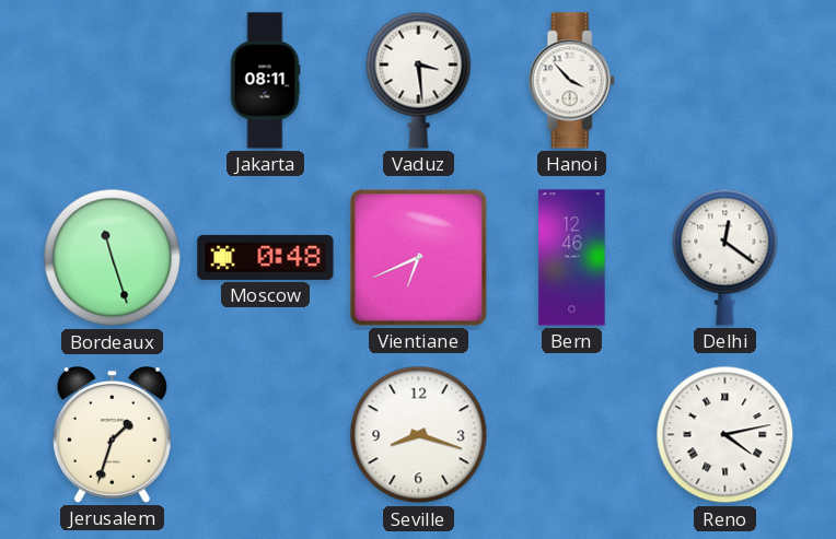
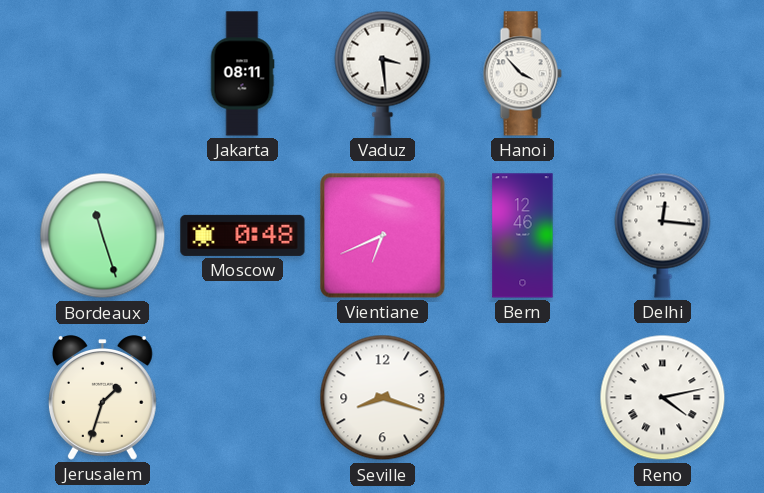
Delhi: 12:21 -> 12:16 (663, 235)
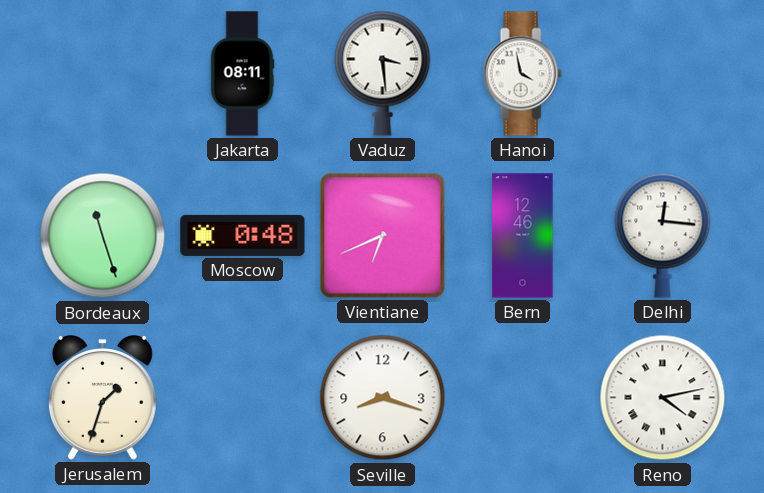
Hanoi: 3:53 -> 3:58 (522, 74)
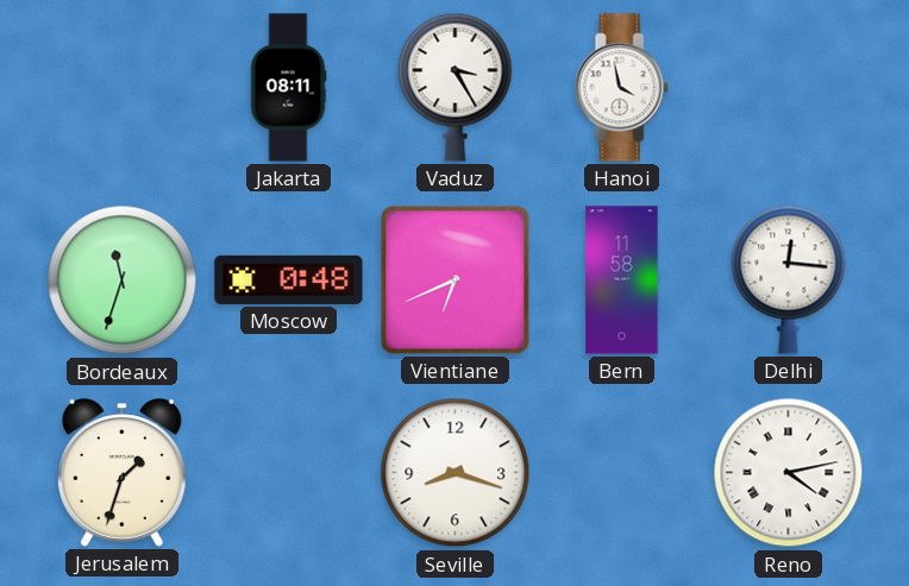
Vaduz: 3:29 -> 3:25 (456, 87)
Bordeaux: 11:27 -> 11:33 (123, 281)
Bern: 12:46 -> 11:58 (622, 281)
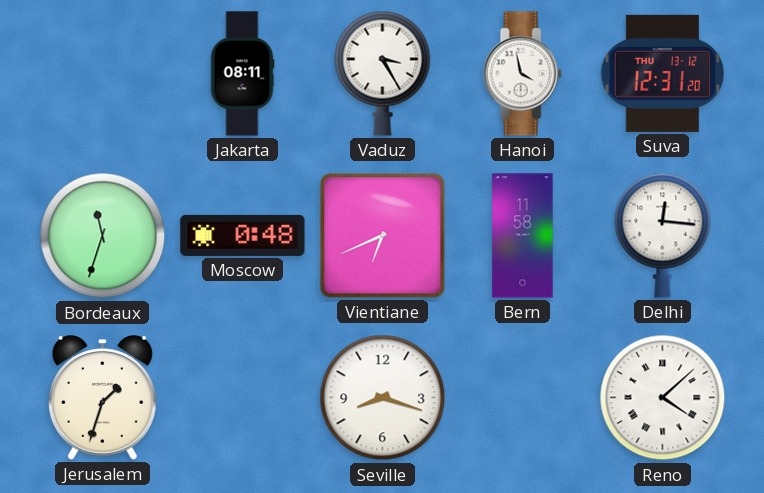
Suva: none -> 12:31 (662, 73)
Reno: 4:13 -> 4:08 (663, 398)
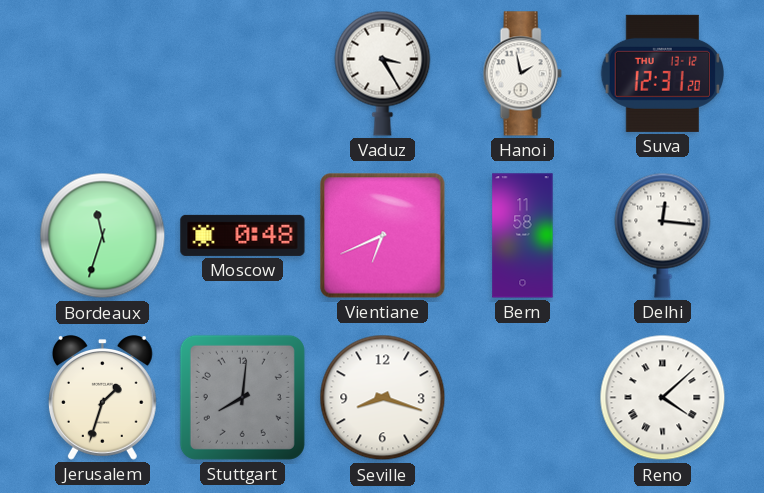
Jakarta: 08:11 -> none (242, 74)
Hanoi: 3:58 -> 1:58 (522, 74)
Stuttgart: none -> 8:01 (242, 397)
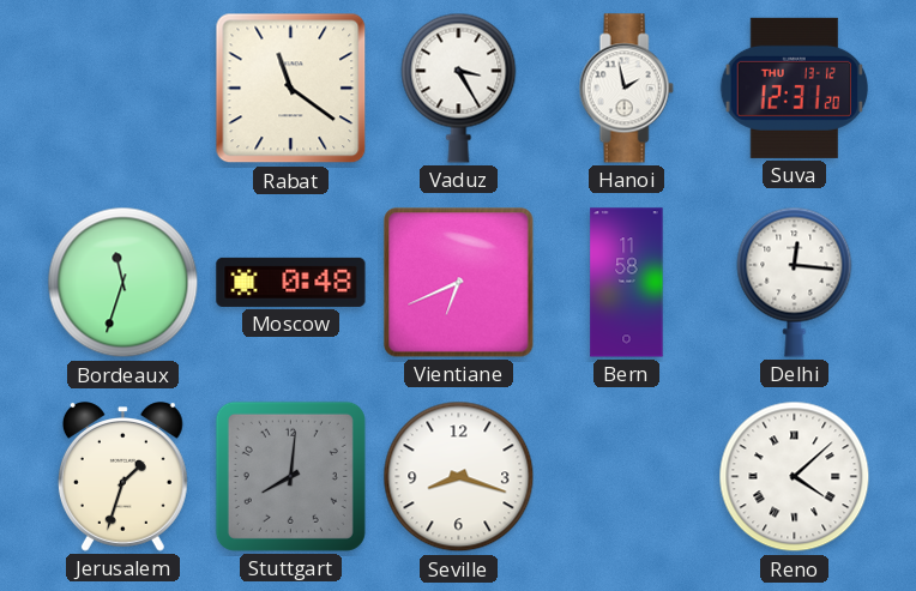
Rabat: none -> 11:21 (291, 89)
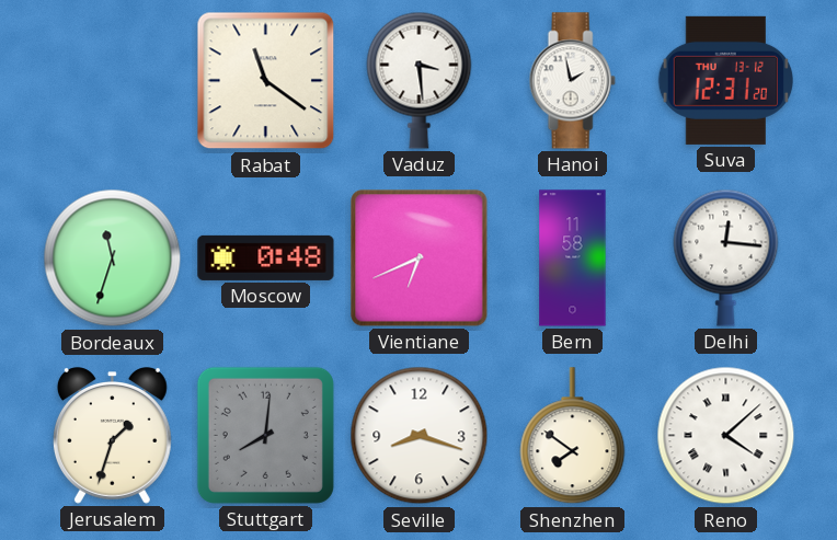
Vaduz: 3:25 -> 3:29 (420, 80)
Shenzhen: none -> 7:51 (573, 436)
